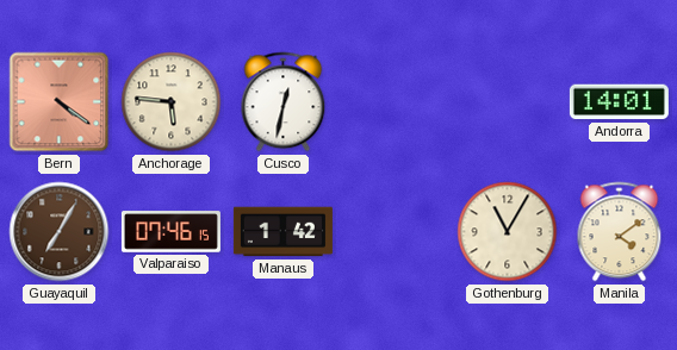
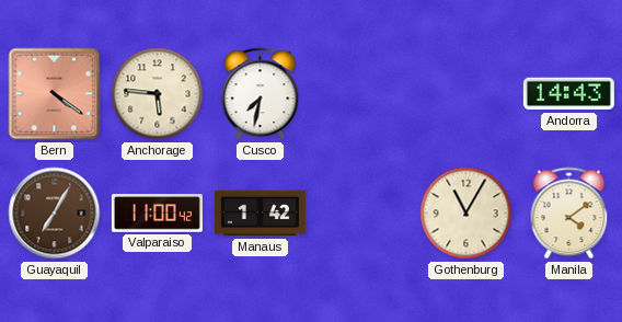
Cusco: 12:32 -> 7:32 (261, 94)
Andorra: 14:01 -> 14:43 (568, 94)
Valparaiso: 07:46 -> 11:00 (157, 214)
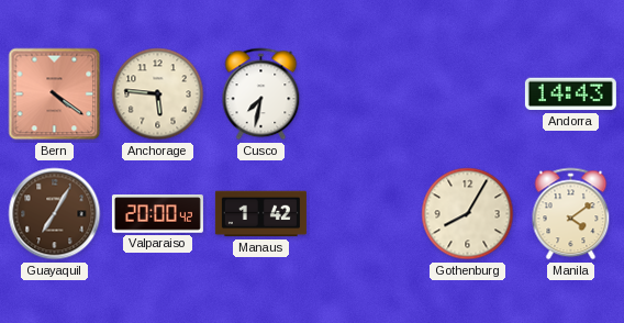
Valparaiso: 11:00 -> 20:00 (157, 214)
Gothenburg: 11:05 -> 8:05 (468, 214)
